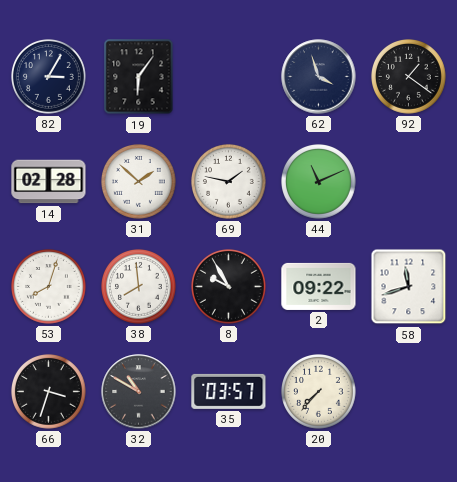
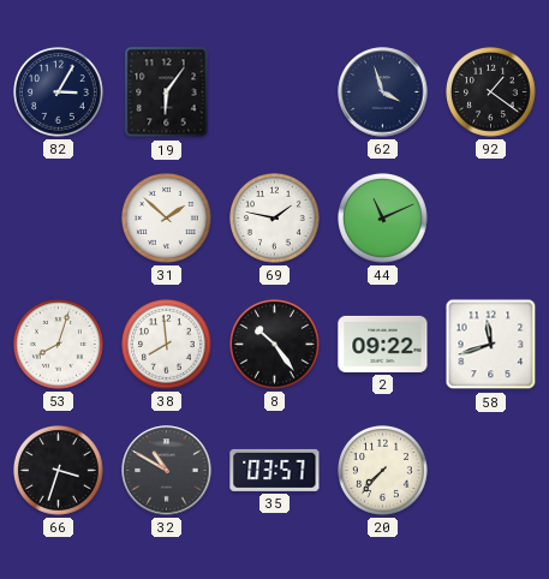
14: 02:28 -> none (49, 182)
8: 9:55 -> 10:24 (275, 345)
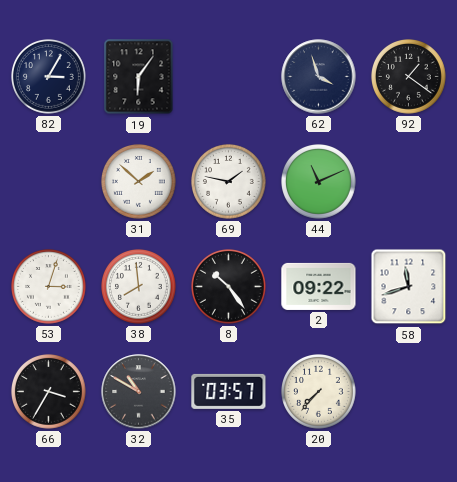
53: 8:03 -> 3:03 (49, 287)
66: 3:33 -> 3:35 (49, 392)
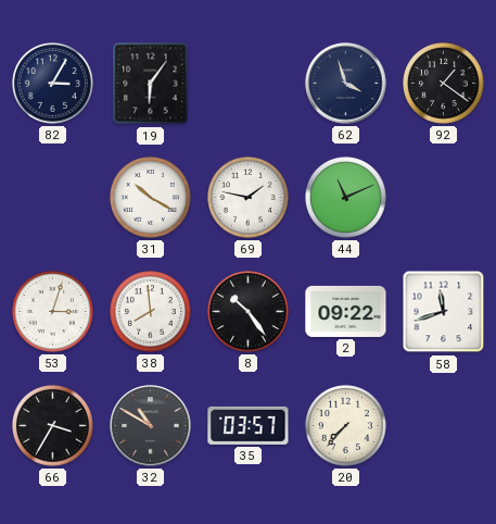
31: 1:52 -> 10:20 (151, 198)
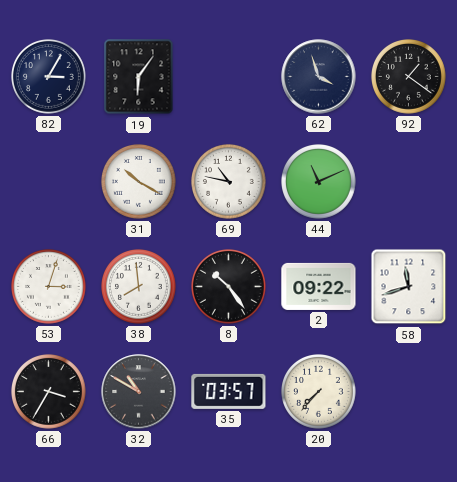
69: 1:47 -> 10:47 (229, 182)
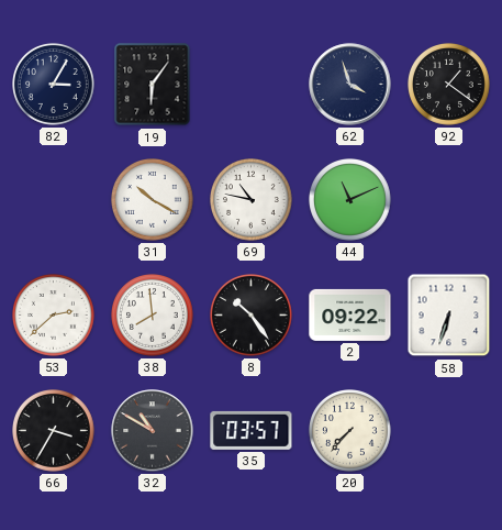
53: 3:03 -> 2:38 (54, 316)
58: 11:42 -> 6:33 (449, 316)
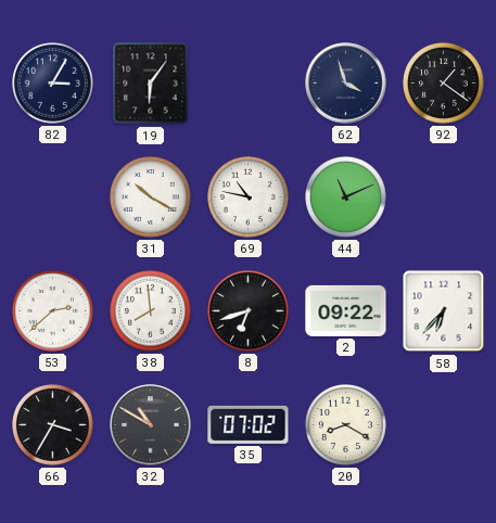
8: 10:24 -> 6:42 (249, 311)
58: 6:33 -> 6:37 (444, 311)
35: 03:57 -> 07:02 (249, 424)
20: 7:37 -> 8:20 (346, 425)
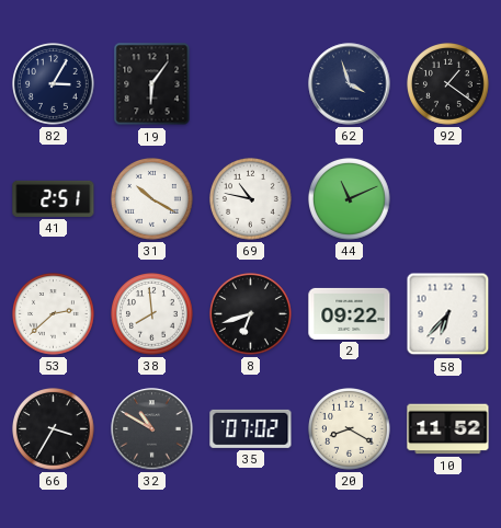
41: none -> 2:51 (54, 198)
10: none -> 11:52 (448, 429)
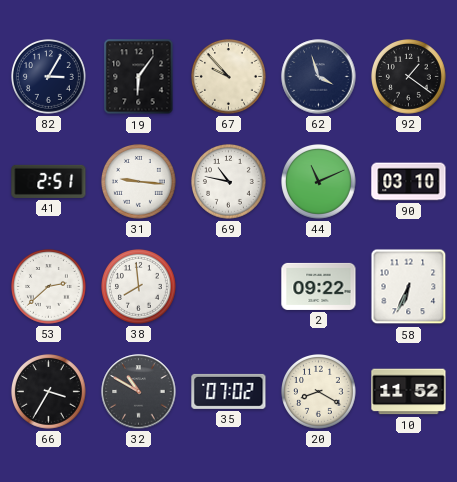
67: none -> 9:53 (229, 77)
31: 10:20 -> 9:16 (139, 182)
90: none -> 03:10 (409, 182)
8: 6:42 -> none (251, 314)
58: 6:37 -> 6:34 (409, 287)
